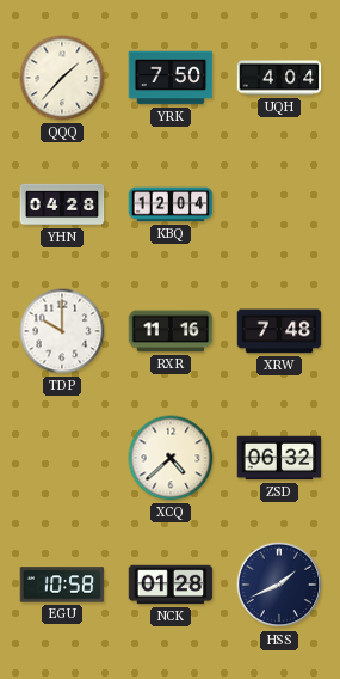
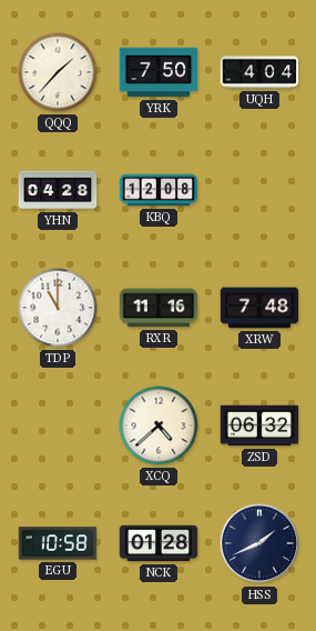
KBQ: 12:04 -> 12:08 (159, 190)
TDP: 10:00 -> 11:00 (58, 308)
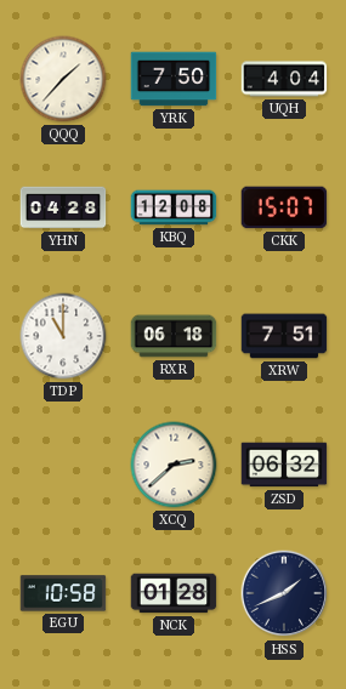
CKK: none -> 15:07 (284, 207)
RXR: 11:16 -> 06:18 (174, 336)
XRW: 7:48 -> 7:51 (284, 336)
XCQ: 4:38 -> 2:38 (174, 465)
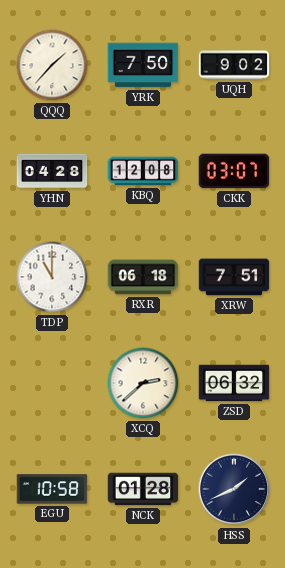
UQH: 4:04 -> 9:02 (234, 65)
CKK: 15:07 -> 03:07 (234, 171)
